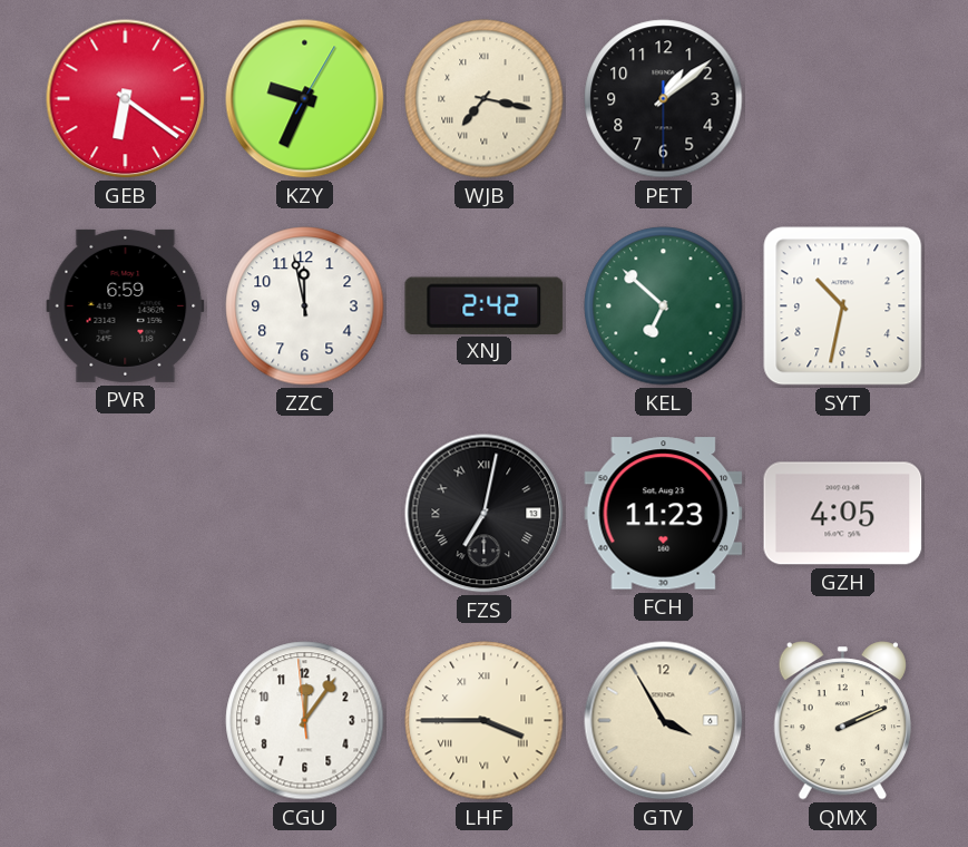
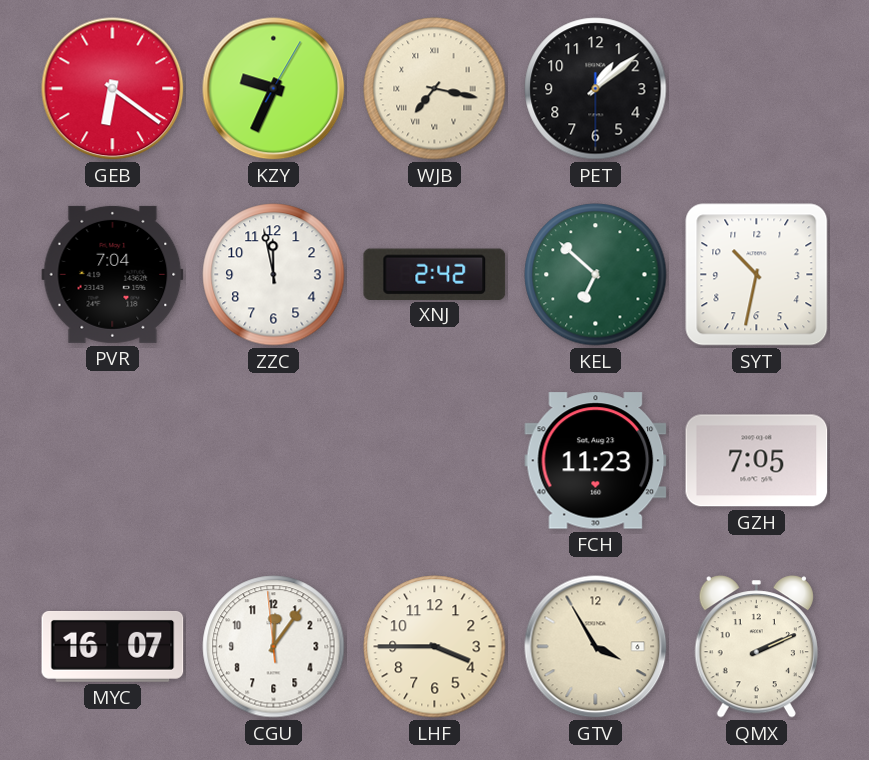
PVR: 6:59 -> 7:04 (113, 274)
FZS: 7:02 -> none (485, 514)
GZH: 4:05 -> 7:05 (757, 461)
MYC: none -> 16:07 (113, 646)
LHF numerals: Roman -> Arabic (435, 647)
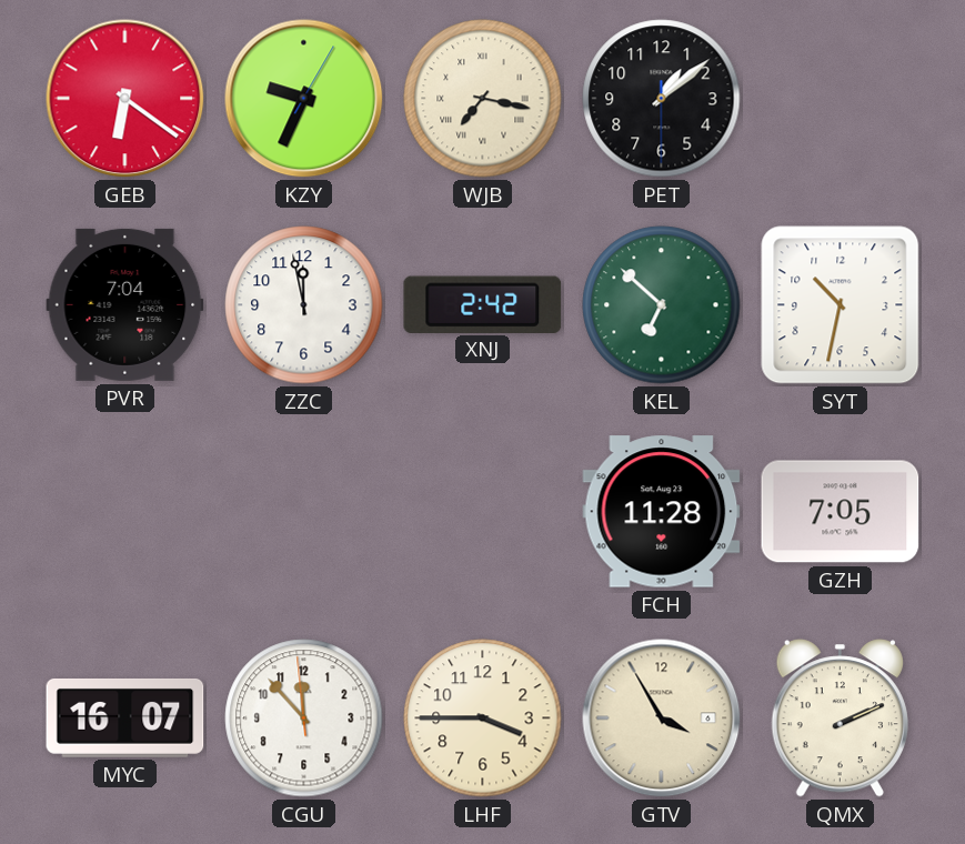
FCH: 11:23 -> 11:28 (662, 512)
CGU: 12:05 -> 11:52 (304, 719)
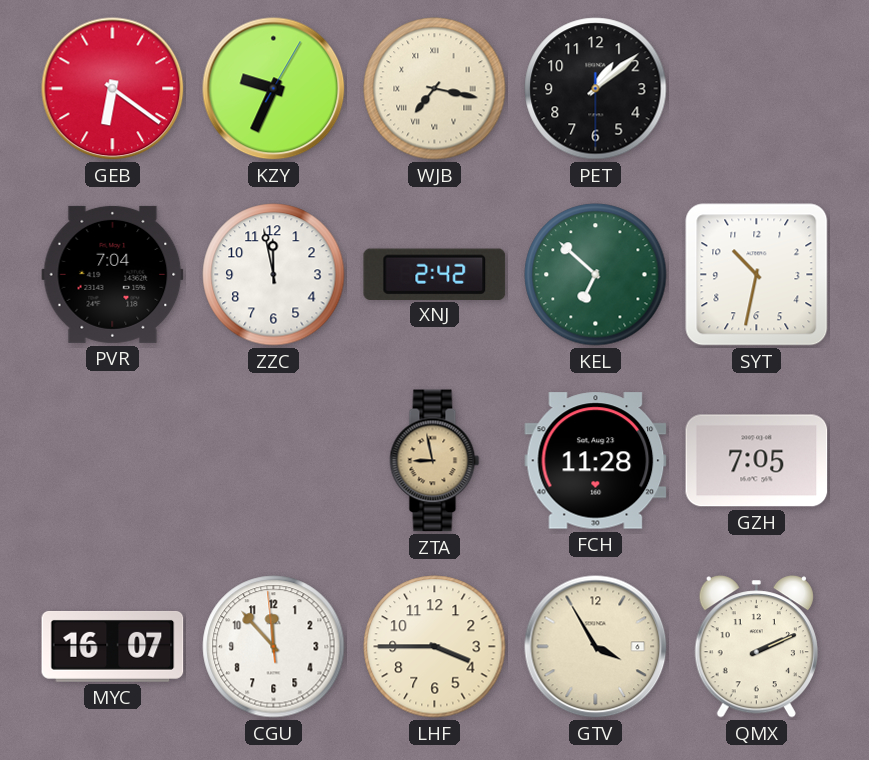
ZTA: none -> 8:58 (435, 461)
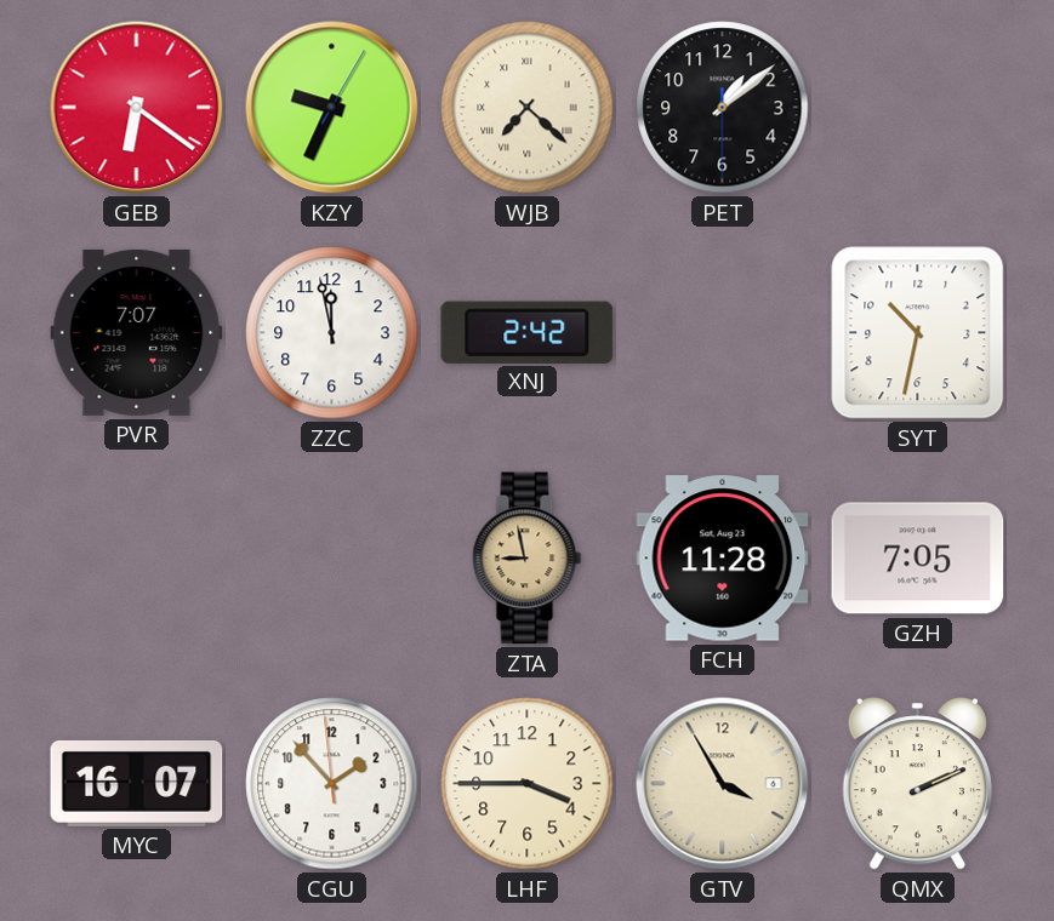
WJB: 7:17 -> 7:22 (528, 108)
PVR: 7:04 -> 7:07 (137, 332)
KEL: 6:52 -> none (596, 275)
CGU: 11:52 -> 1:52 (332, 784)
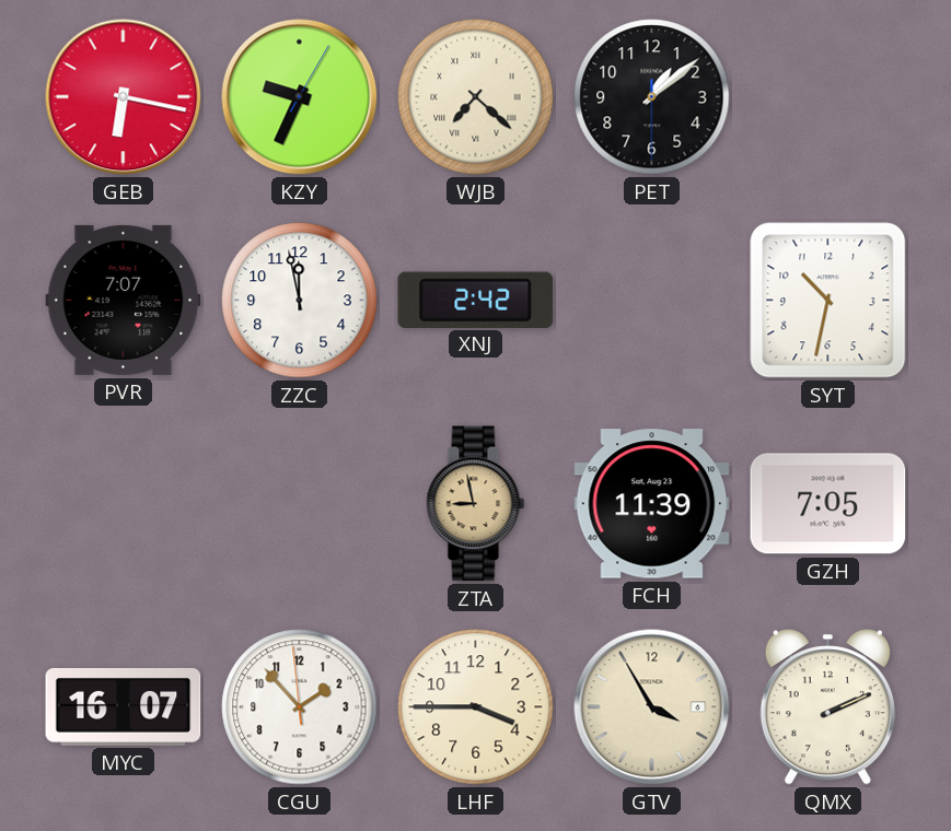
GEB: 6:21 -> 6:17 (124, 97)
FCH: 11:28 -> 11:39 (652, 504)
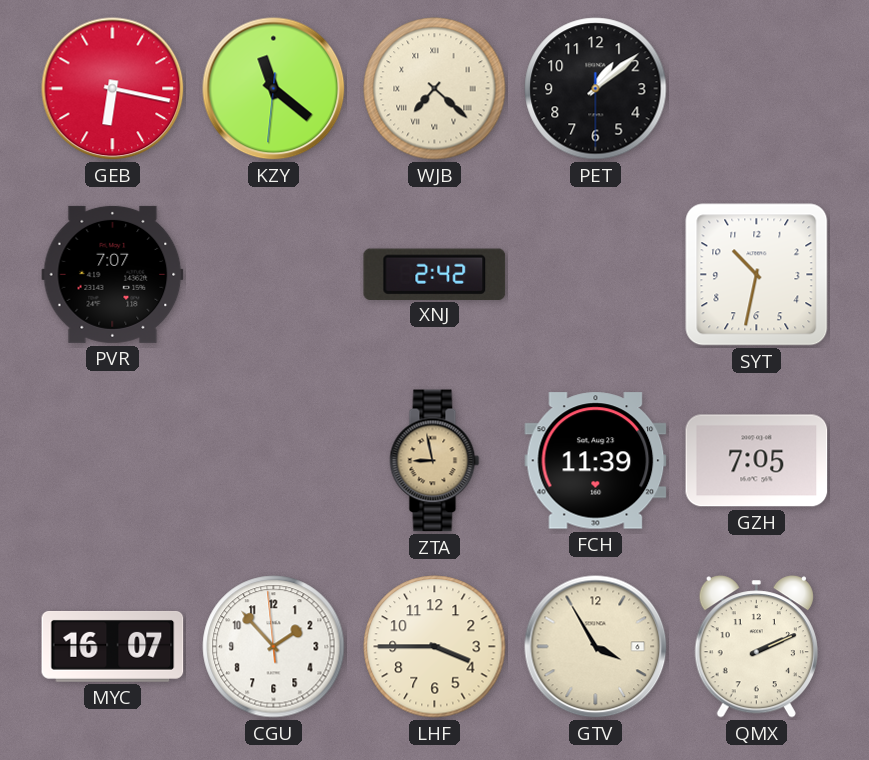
KZY: 9:34 -> 11:21 (274, 89)
ZZC: 11:58 -> none (300, 301)
